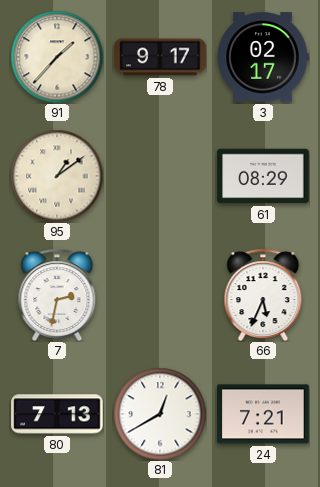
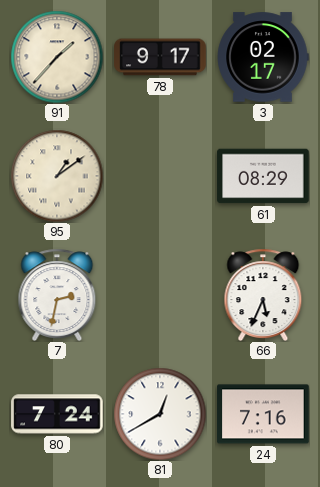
80: 7:13 -> 7:24 (57, 414)
24: 7:21 -> 7:16 (263, 414)
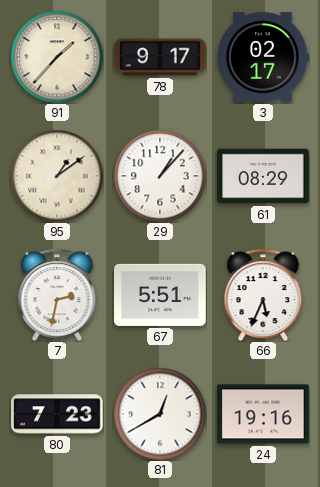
29: none -> 1:07 (160, 176)
67: none -> 5:51 (160, 295)
80: 7:24 -> 7:23 (57, 414)
24: 7:16 -> 19:16 (263, 414)
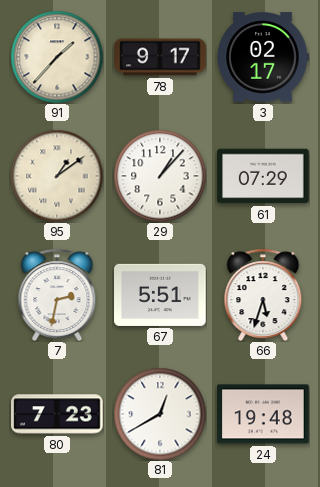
61: 08:29 -> 07:29 (263, 176)
66: 5:34 -> 5:33 (263, 295)
24: 19:16 -> 19:48 (263, 414)
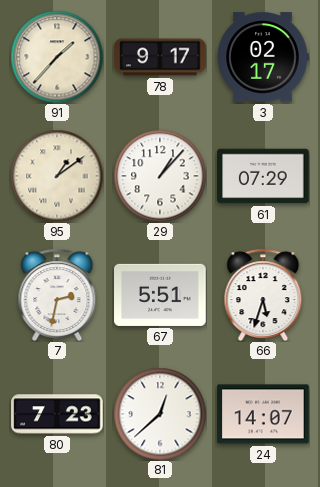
81: 12:40 -> 12:38 (160, 414)
24: 19:48 -> 14:07 (263, 414)
